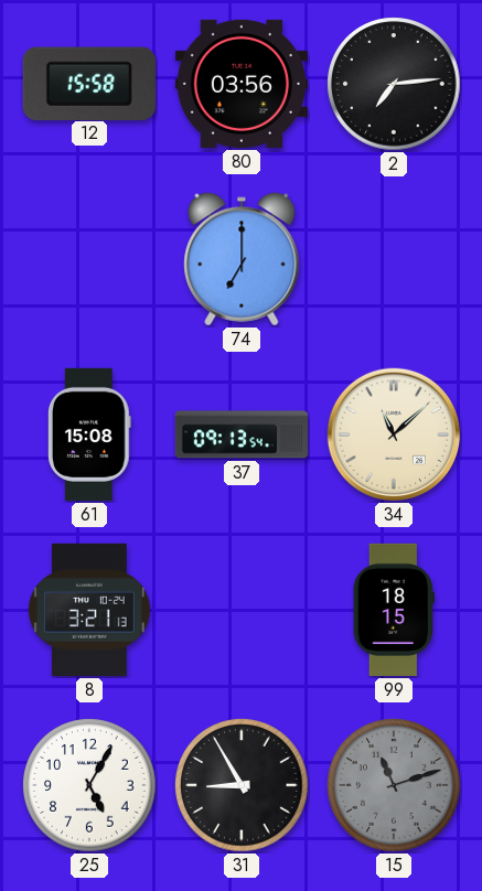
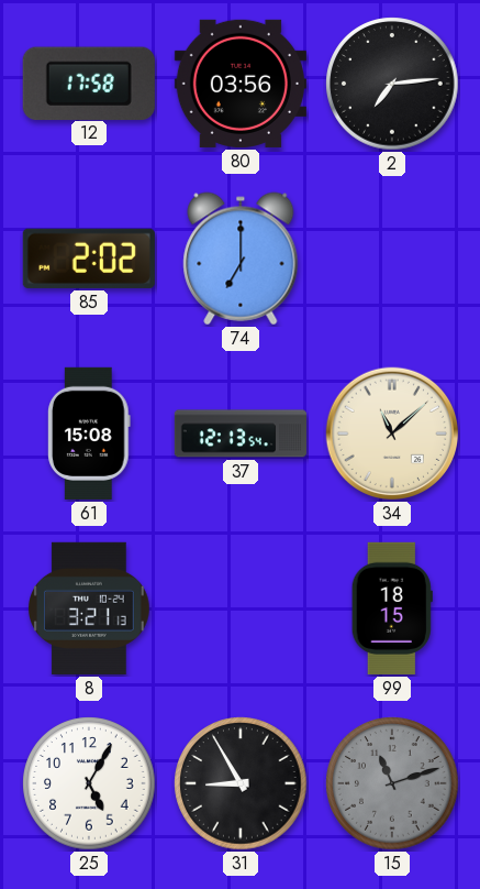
12: 15:58 -> 17:58 (89, 83)
85: none -> 2:02 (89, 259)
37: 09:13 -> 12:13 (241, 433)
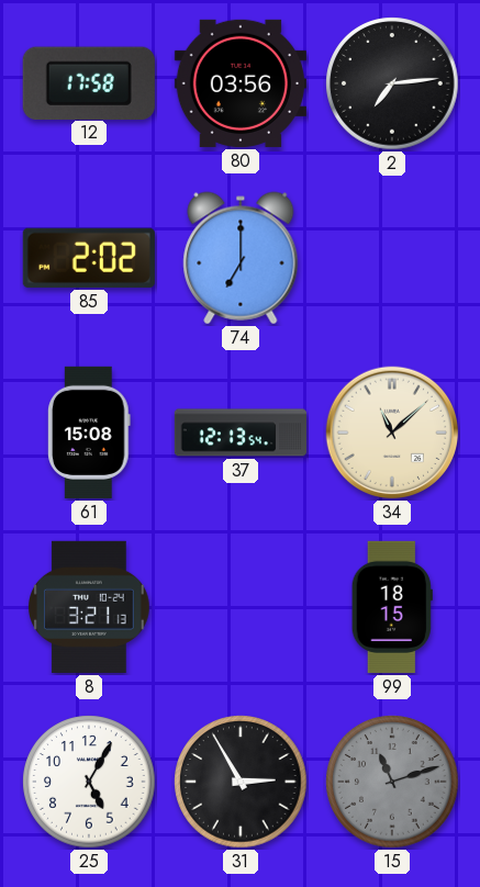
31: 8:55 -> 2:55 (241, 782)
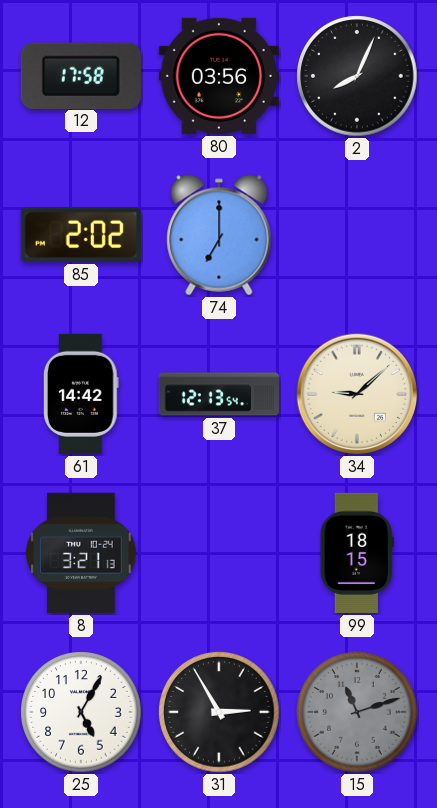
2: 7:14 -> 8:04 (357, 76)
61: 15:08 -> 14:42 (81, 394)
34: 11:08 -> 9:08 (357, 394)
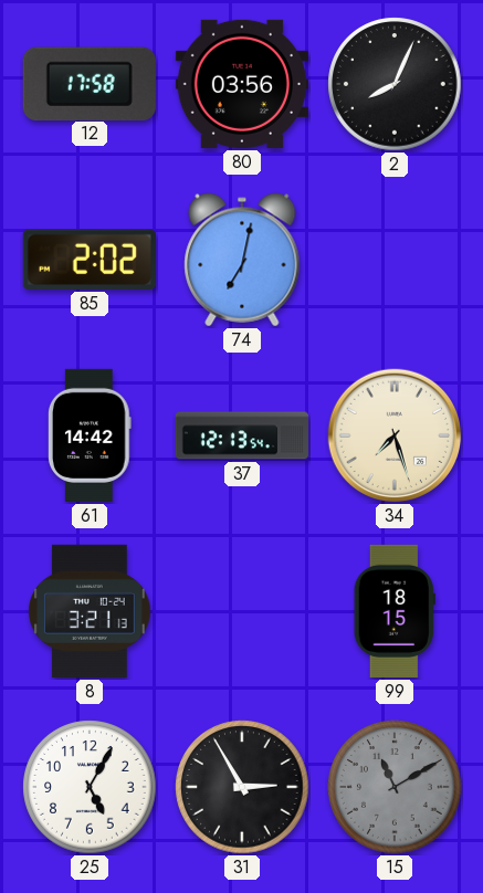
74: 7:00 -> 7:02 (242, 260)
34: 9:08 -> 7:27 (395, 435)
15: 11:12 -> 11:10 (395, 787)
